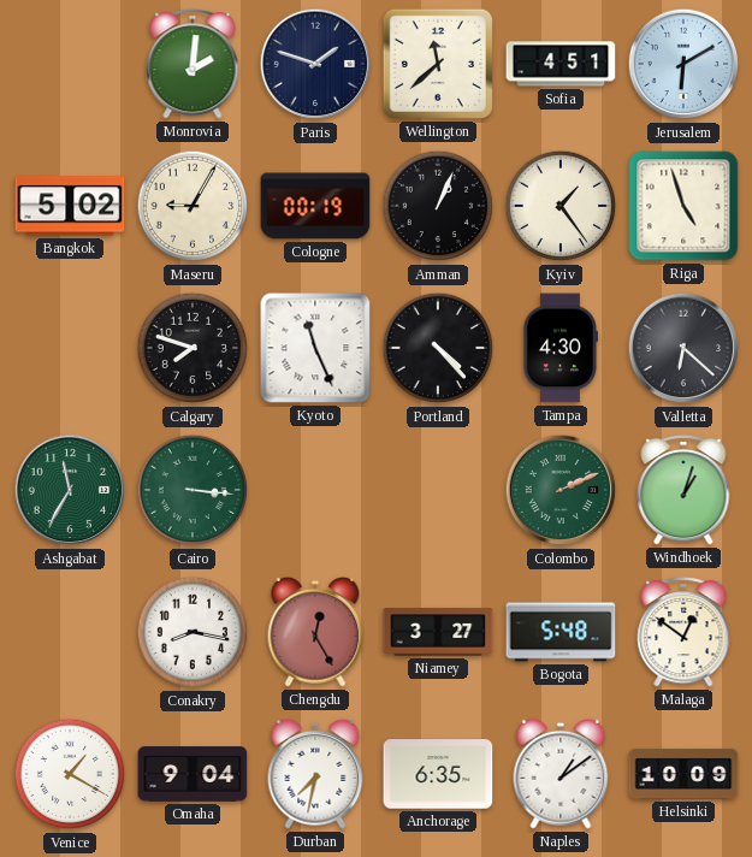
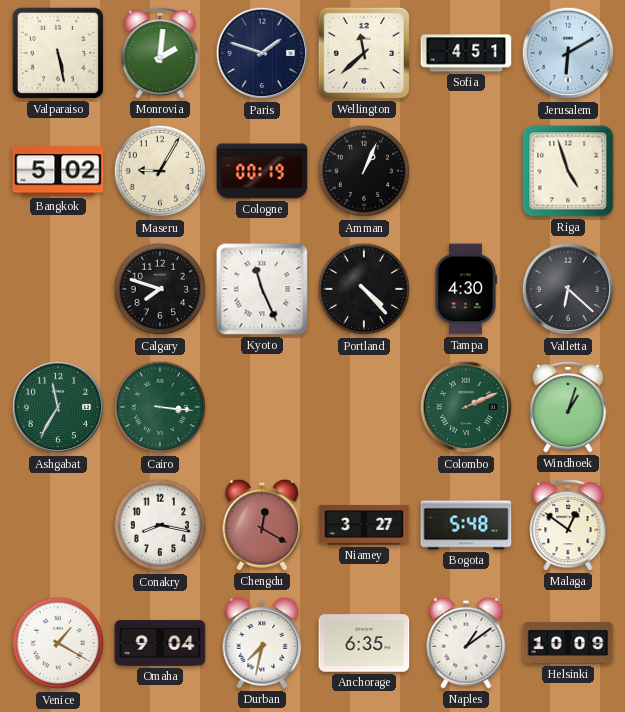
Valparaiso: none -> 5:28 (58, 53)
Kyiv: 1:24 -> none (561, 206)
Chengdu: 12:25 -> 12:20 (262, 525)
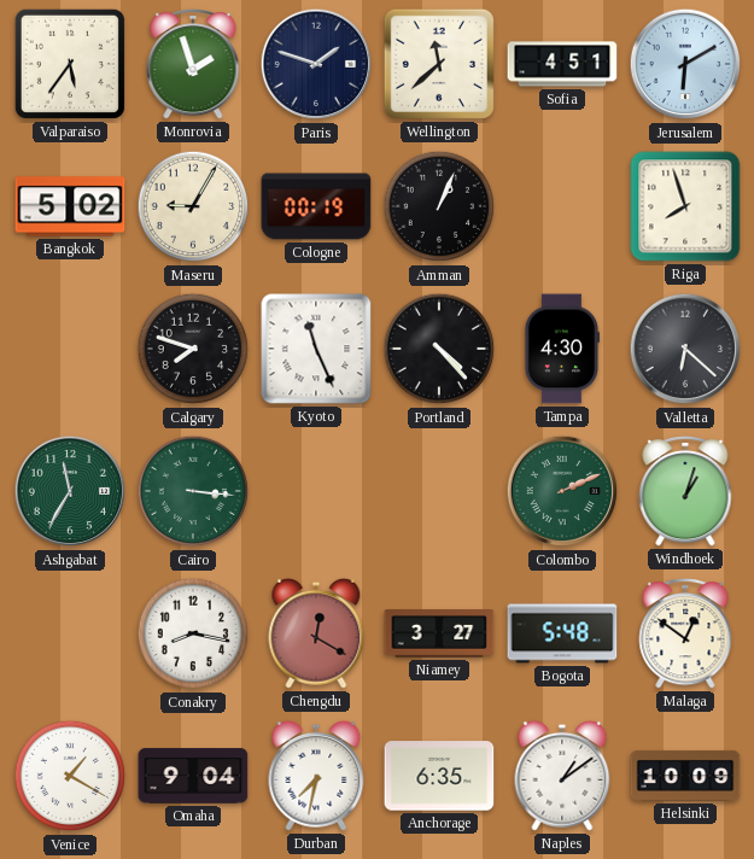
Valparaiso: 5:28 -> 5:36 (70, 64)
Monrovia: 2:01 -> 1:57 (193, 64)
Riga: 4:57 -> 7:57 (685, 206)
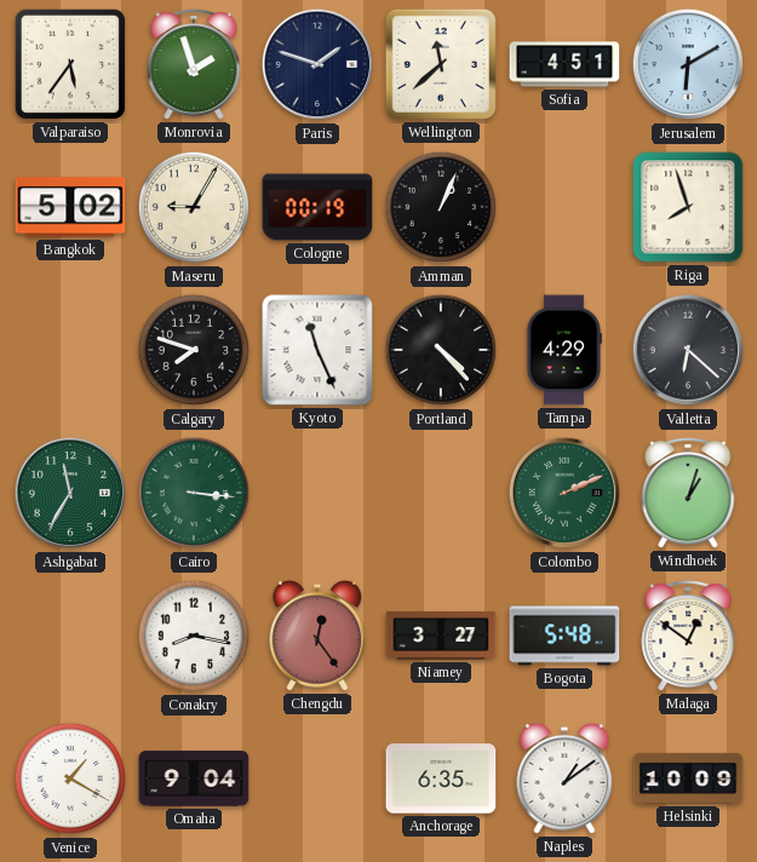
Tampa: 4:30 -> 4:29 (563, 350)
Chengdu: 12:20 -> 12:24 (317, 636)
Durban: 7:32 -> none (316, 776)
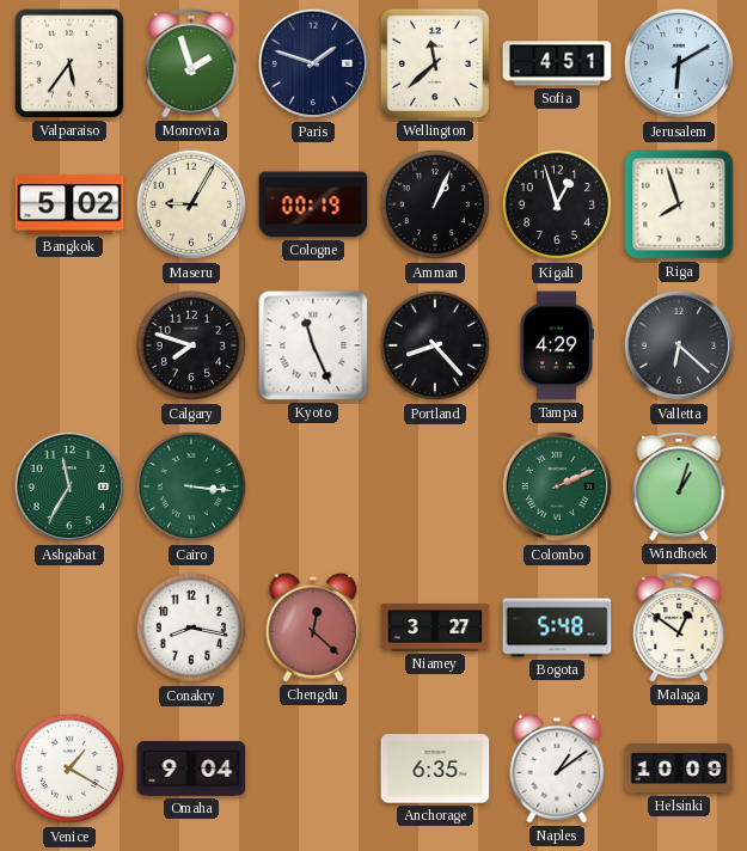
Kigali: none -> 12:57 (557, 204)
Portland: 4:23 -> 8:23 (435, 345)
Chengdu: 12:24 -> 12:22 (313, 627)
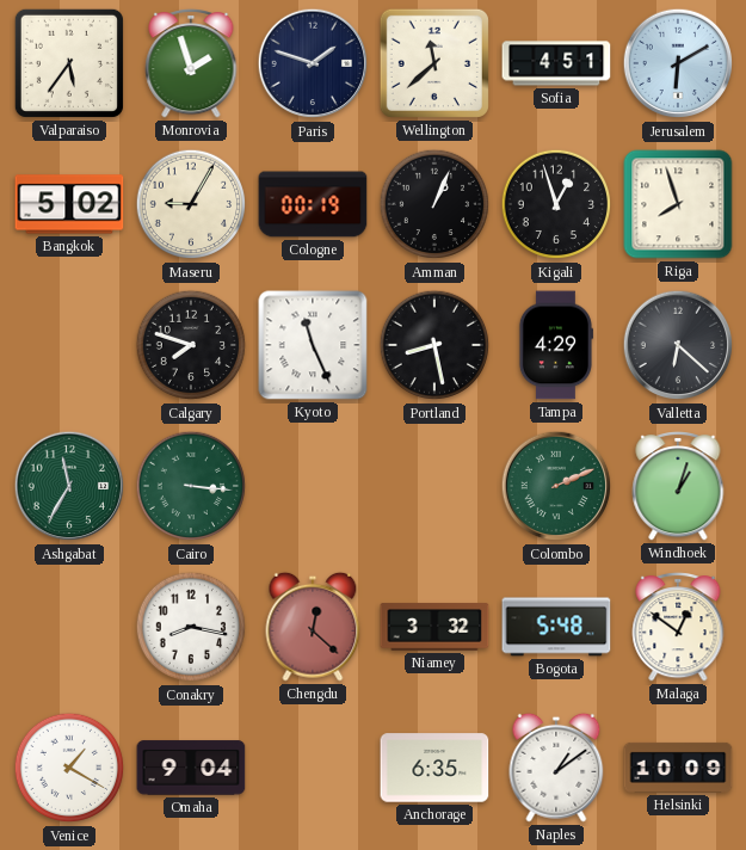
Portland: 8:23 -> 8:28 (434, 345)
Niamey: 3:27 -> 3:32 (434, 627)
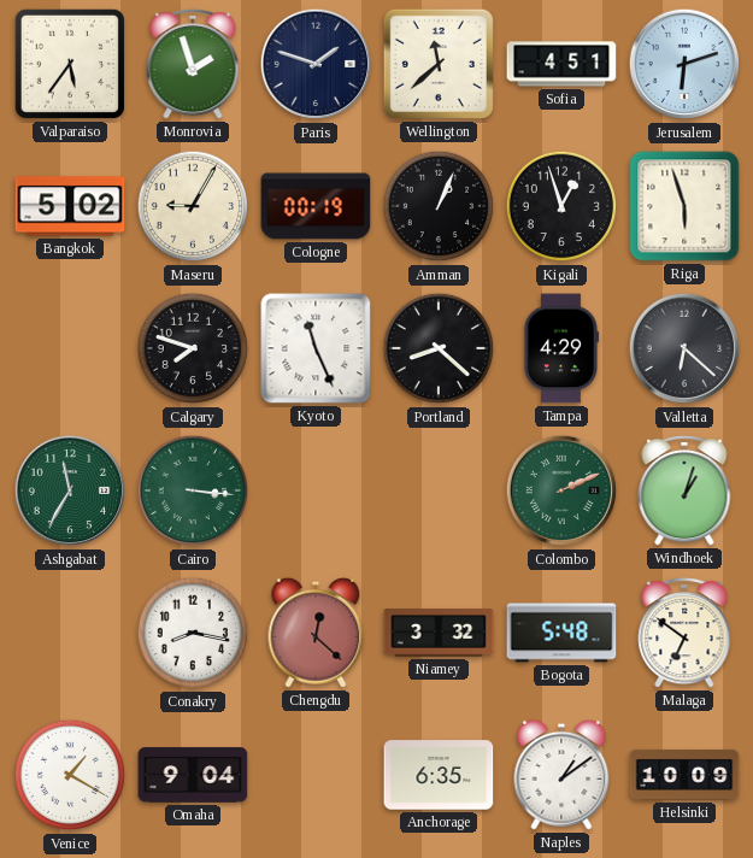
Jerusalem: 6:10 -> 6:12 (684, 64)
Riga: 7:57 -> 5:57 (684, 206)
Portland: 8:28 -> 8:22 (439, 348)
Malaga: 12:51 -> 6:51 (684, 633)
